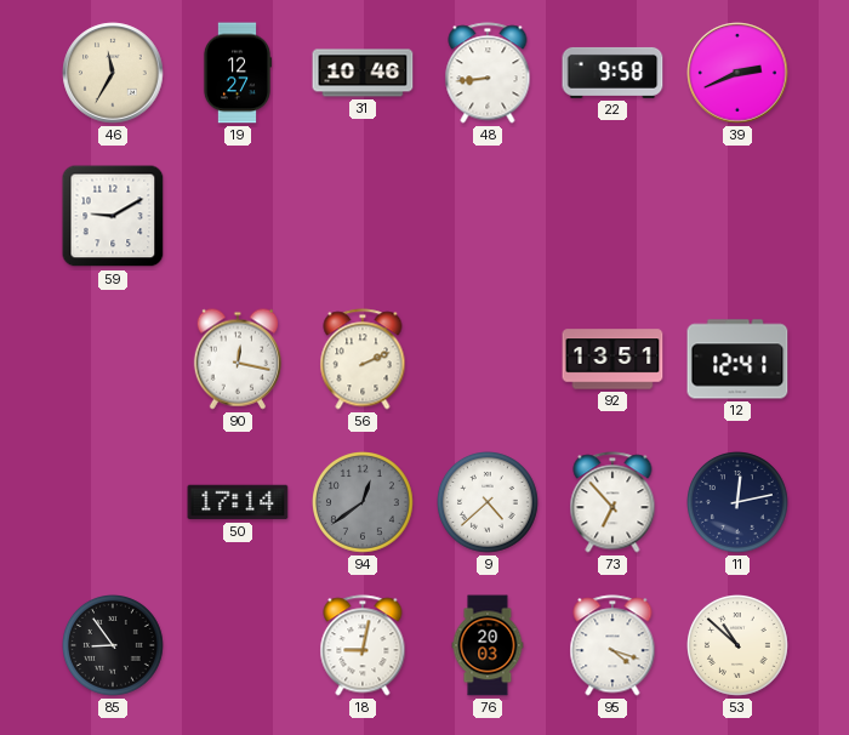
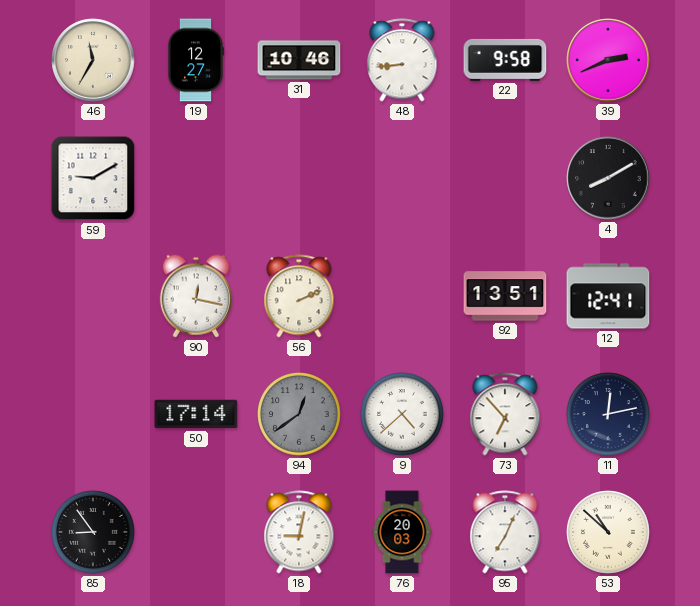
4: none -> 8:10 (608, 178)
95: 4:18 -> 7:04 (505, 532)
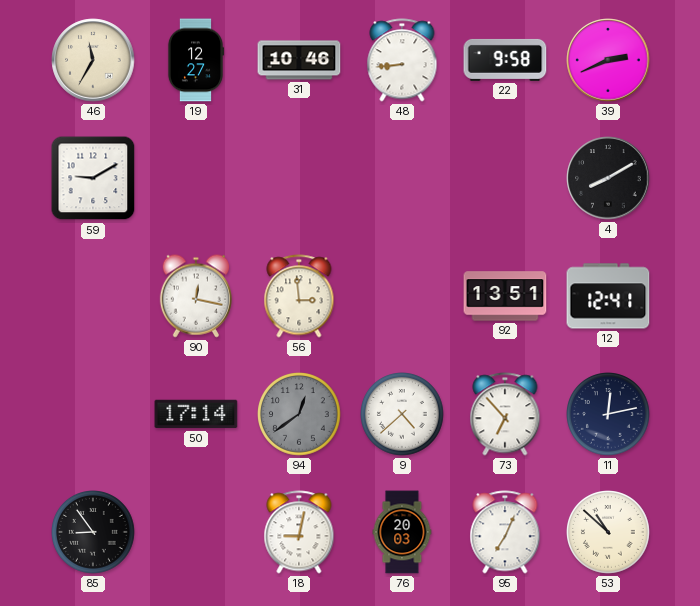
56: 2:11 -> 2:59 (299, 296)
